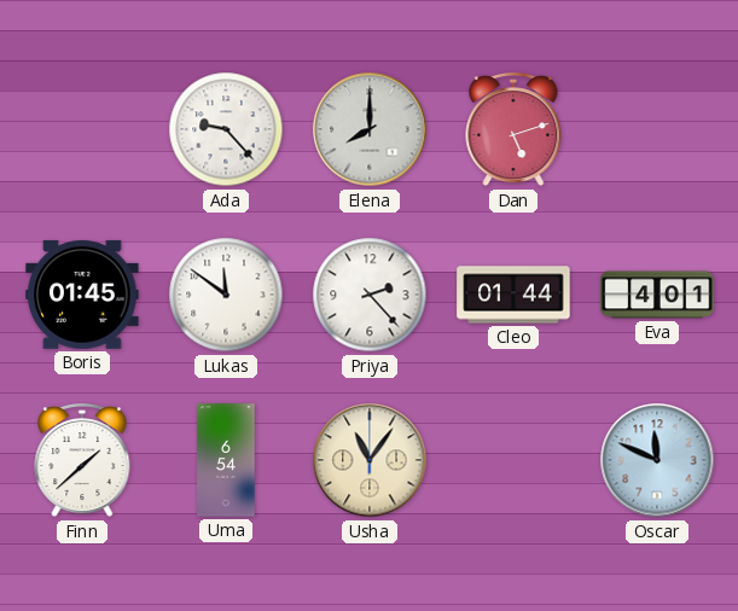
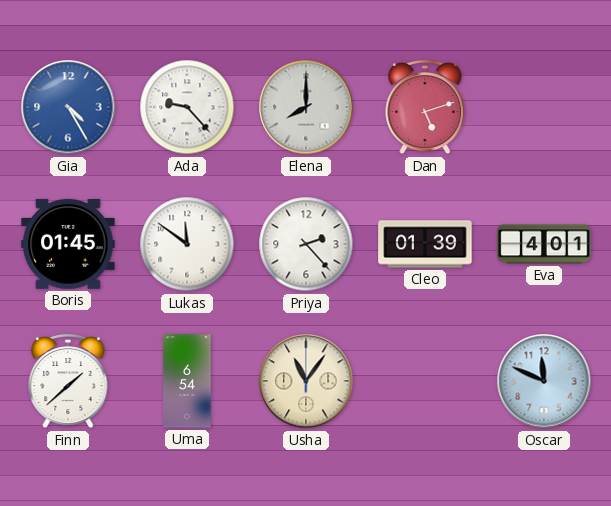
Gia: none -> 4:25 (68, 107)
Cleo: 01:44 -> 01:39 (425, 244)
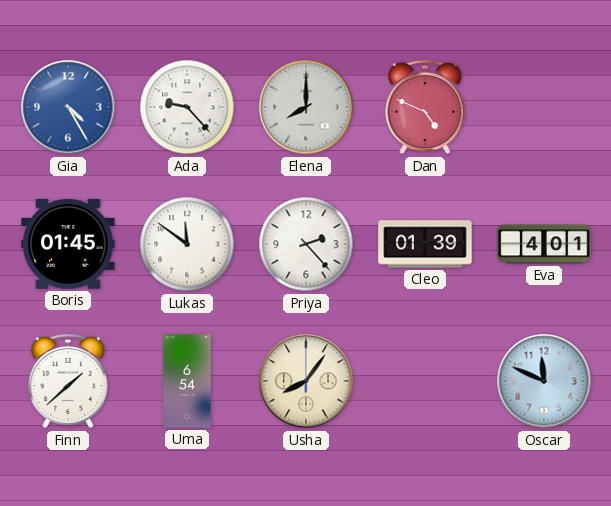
Dan: 5:12 -> 4:49 (425, 108)
Usha: 11:06 -> 8:06 (306, 381)
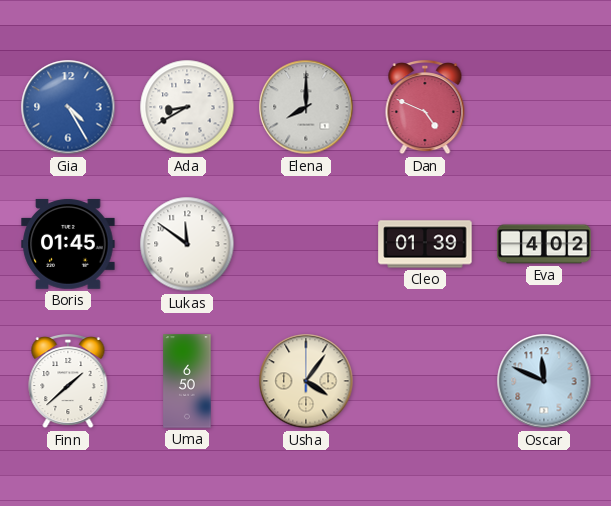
Ada: 9:23 -> 8:40 (187, 107)
Priya: 2:23 -> none (306, 244)
Eva: 4:01 -> 4:02 (544, 244)
Uma: 6:54 -> 6:50 (187, 381)
Usha: 8:06 -> 4:06 (306, 381)
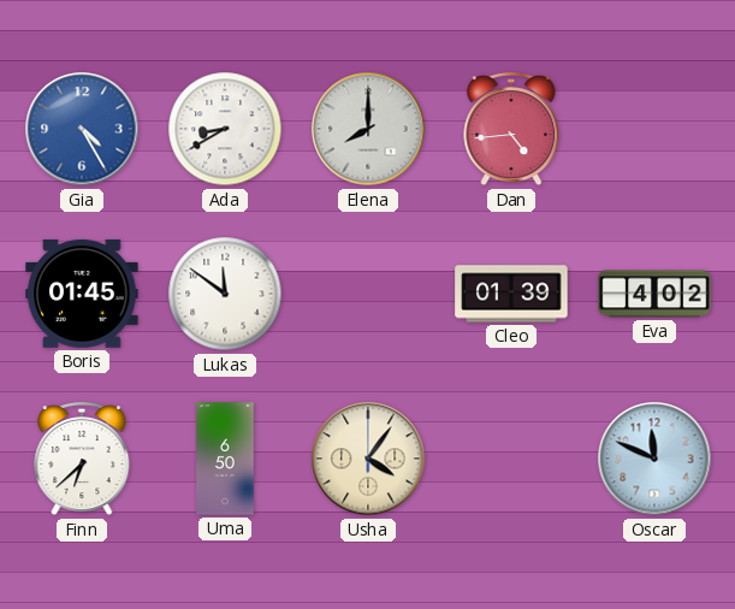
Dan: 4:49 -> 4:44 (511, 130)
Finn: 1:38 -> 6:38 (82, 460)
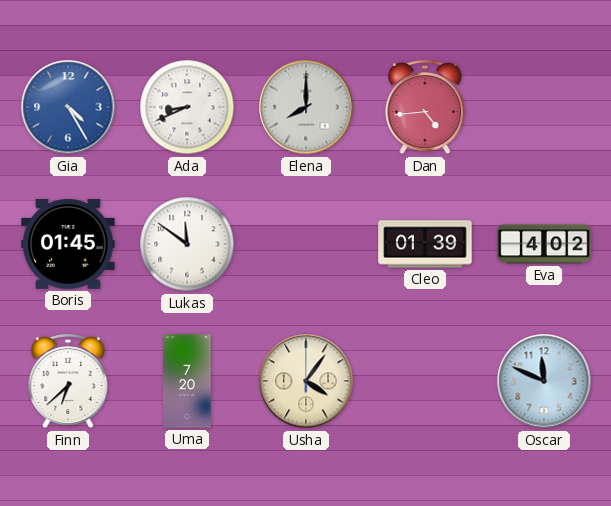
Ada: 8:40 -> 8:41 (187, 107)
Uma: 6:50 -> 7:20 (187, 381)
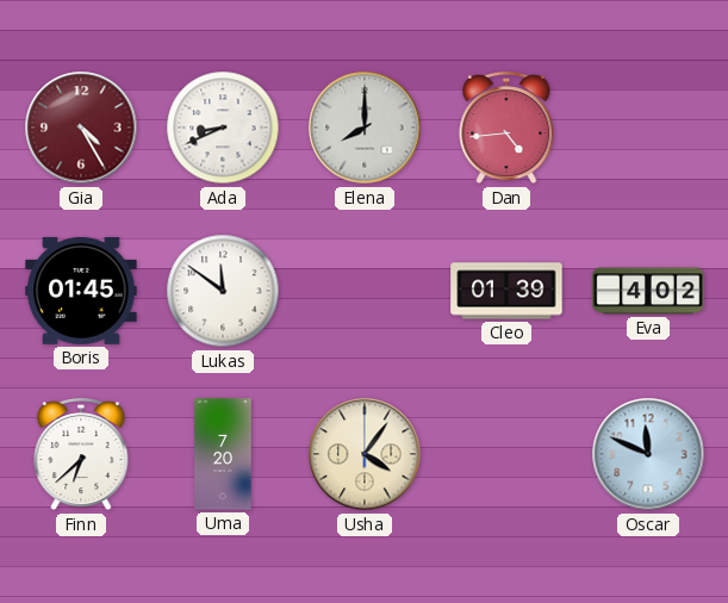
Gia dial: blue -> burgundy (81, 128)
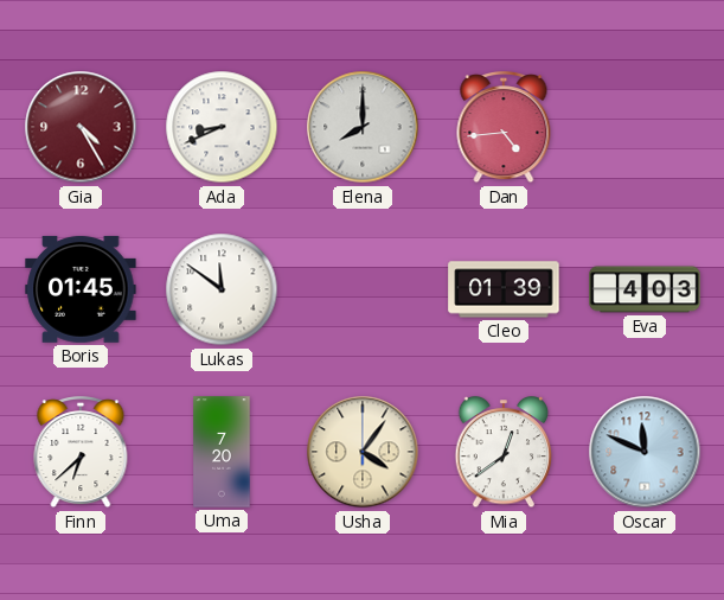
Eva: 4:02 -> 4:03 (645, 289)
Mia: none -> 12:39 (504, 453)
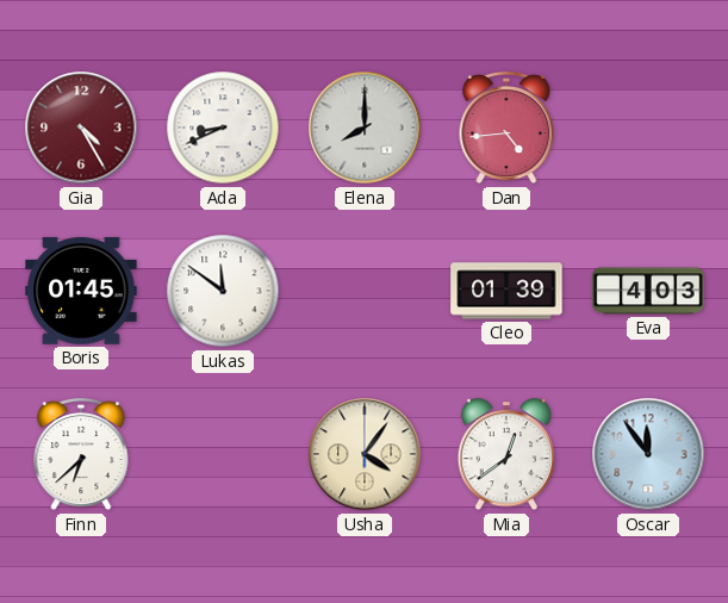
Uma: 7:20 -> none (222, 452)
Oscar: 11:49 -> 11:54 (648, 454)
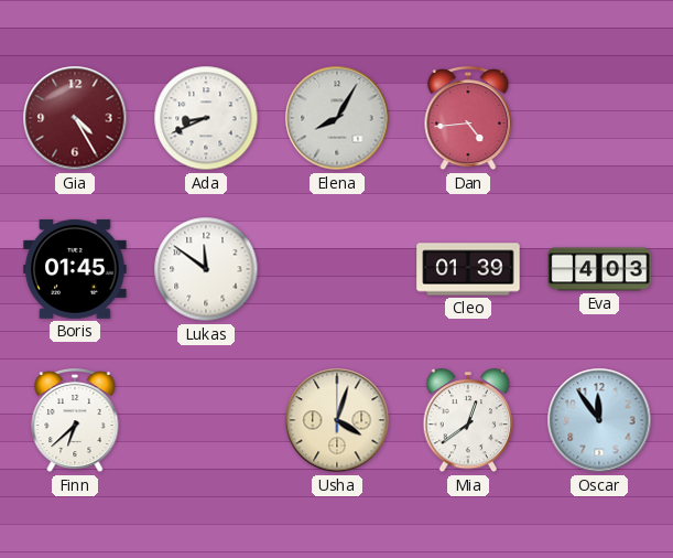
Elena: 8:00 -> 8:05 (337, 118)
Usha: 4:06 -> 4:03 (337, 420)
